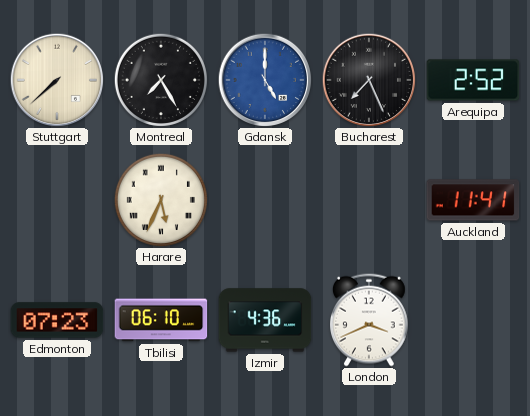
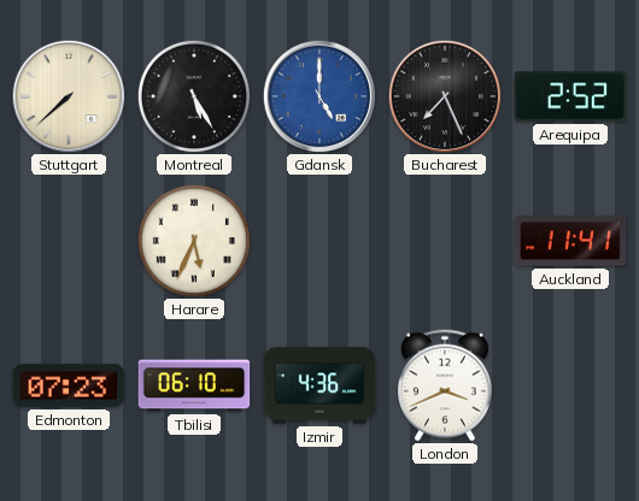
Montreal: 7:25 -> 5:25 (194, 96)
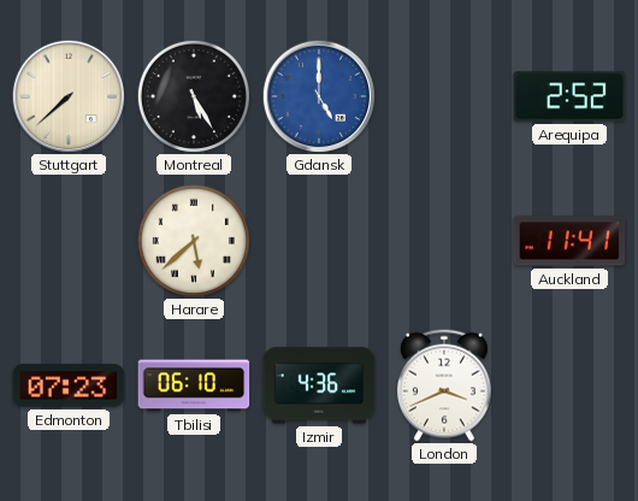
Bucharest: 7:26 -> none (445, 96)
Harare: 5:34 -> 5:38 (194, 241)
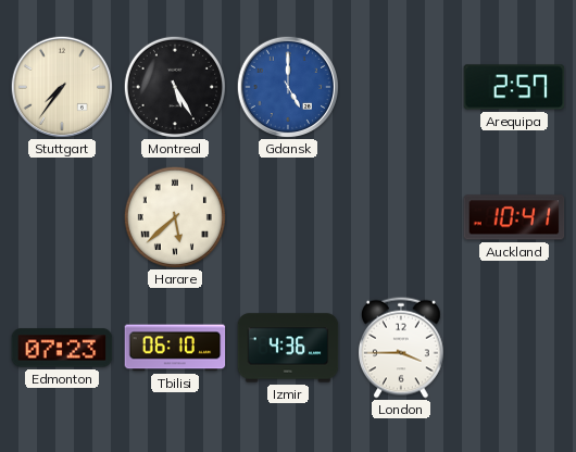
Stuttgart: 7:38 -> 7:36 (62, 87)
Arequipa: 2:52 -> 2:57 (514, 87)
Auckland: 11:41 -> 10:41 (514, 217)
London: 3:41 -> 3:45 (402, 348)
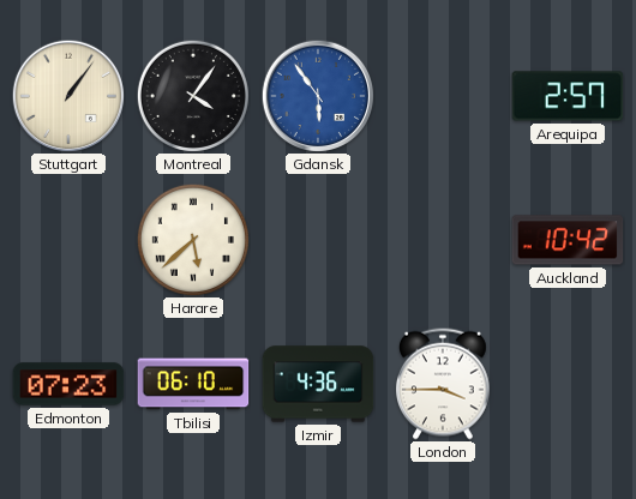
Stuttgart: 7:36 -> 1:06 (68, 96)
Montreal: 5:25 -> 4:06 (193, 96)
Gdansk: 5:00 -> 5:54 (318, 96)
Auckland: 10:41 -> 10:42 (568, 240)
